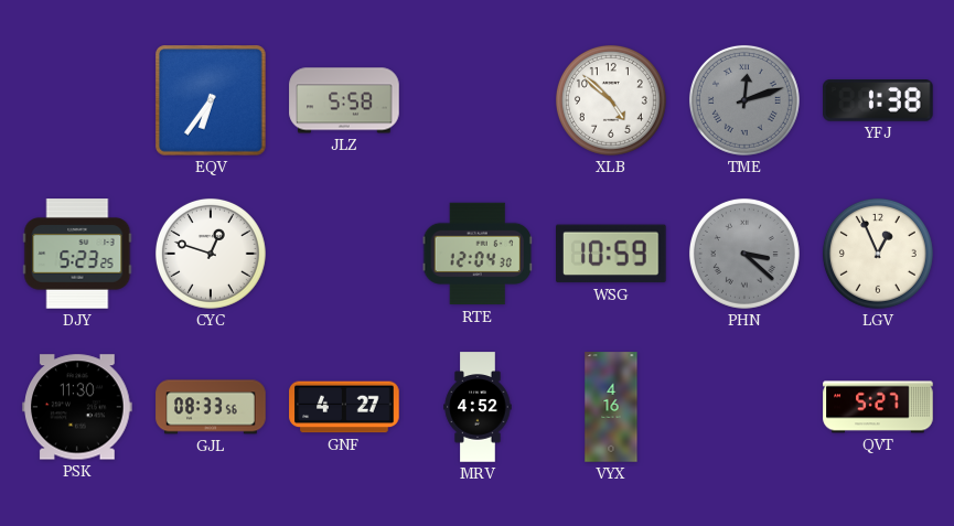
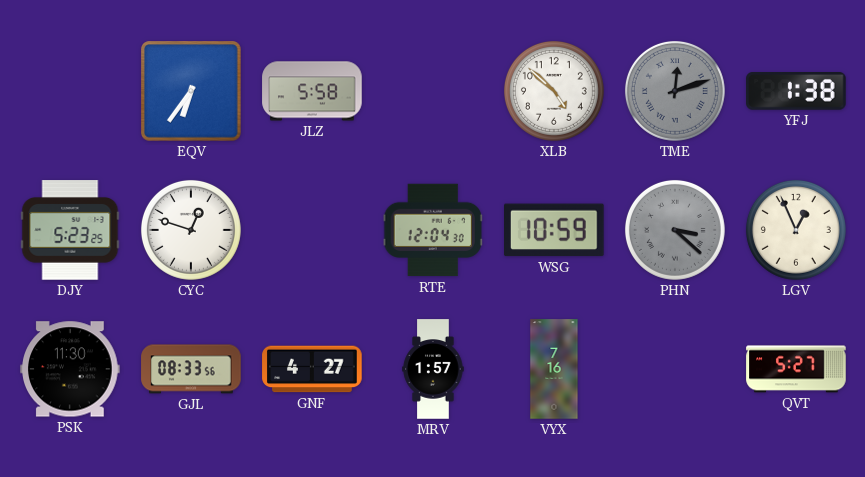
MRV: 4:52 -> 1:57 (433, 369)
VYX: 4:16 -> 7:16 (554, 369)
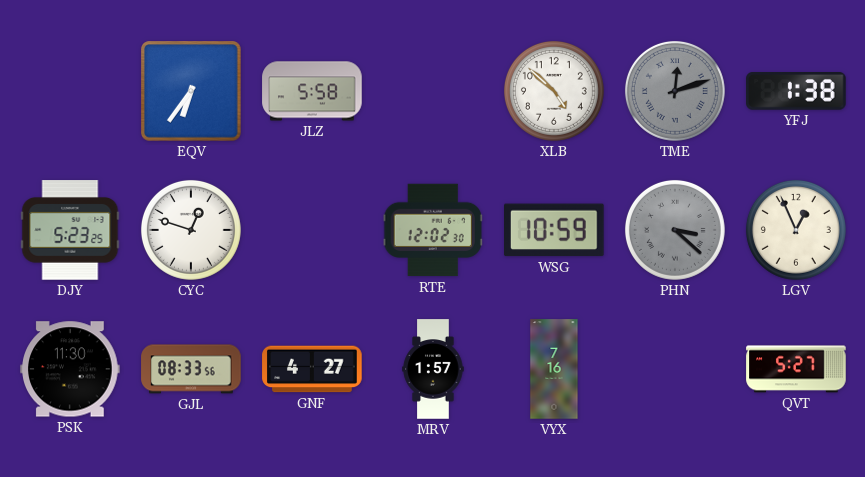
RTE: 12:04 -> 12:02 (433, 230)
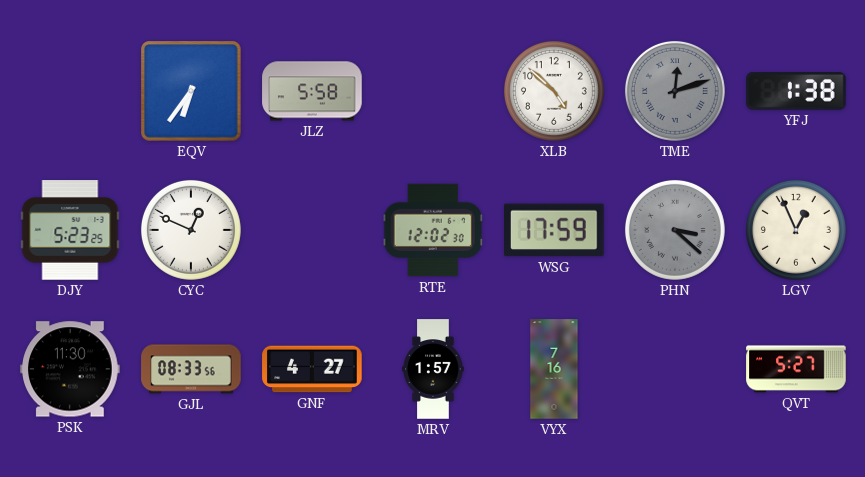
CYC: 12:48 -> 12:49 (191, 230)
WSG: 10:59 -> 17:59 (555, 230)
